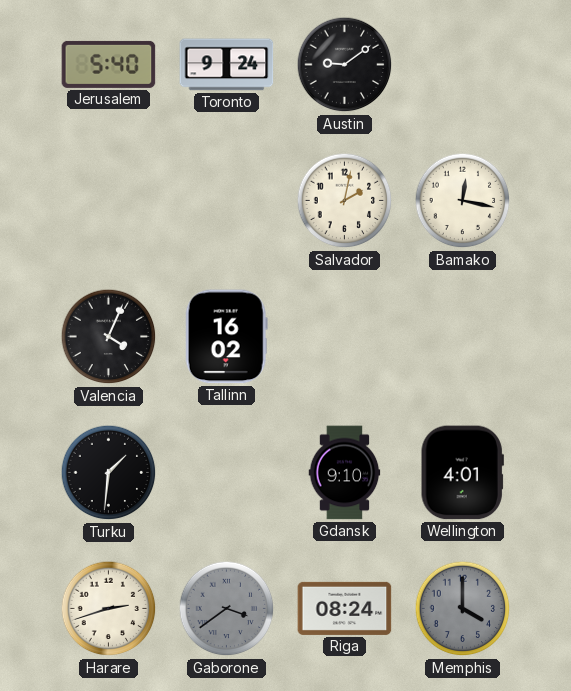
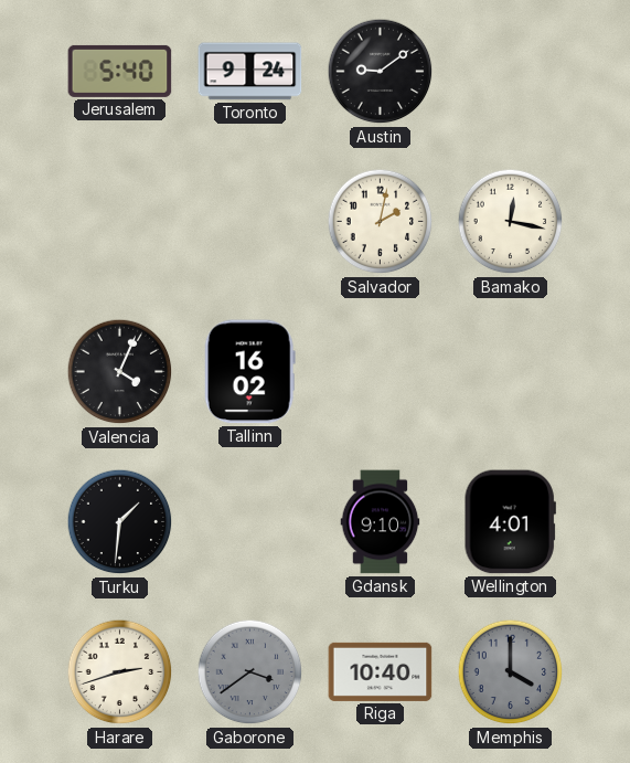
Riga: 08:24 -> 10:40 (381, 671)
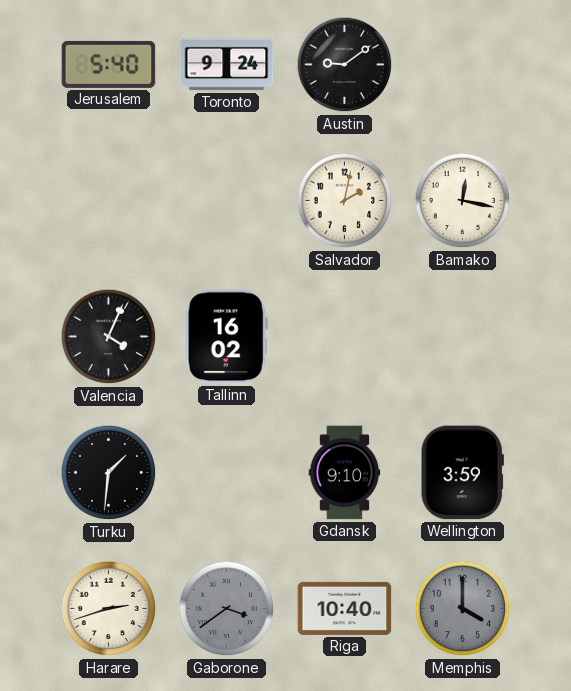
Wellington: 4:01 -> 3:59 (462, 473)
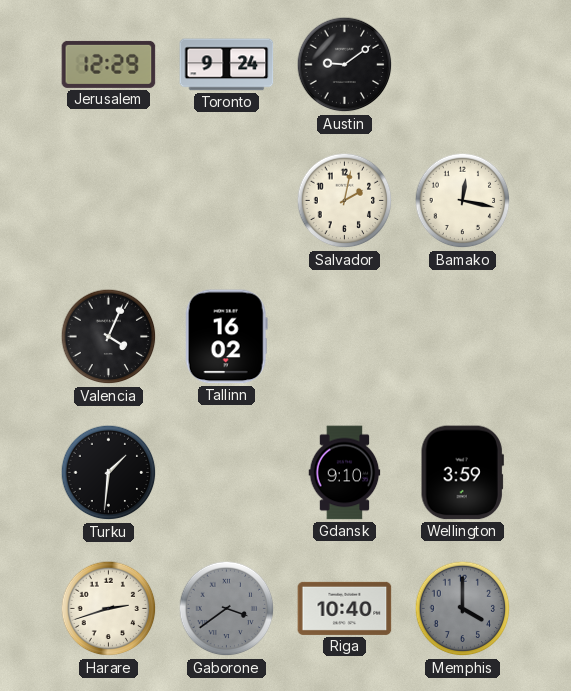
Jerusalem: 5:40 -> 12:29 (109, 64)
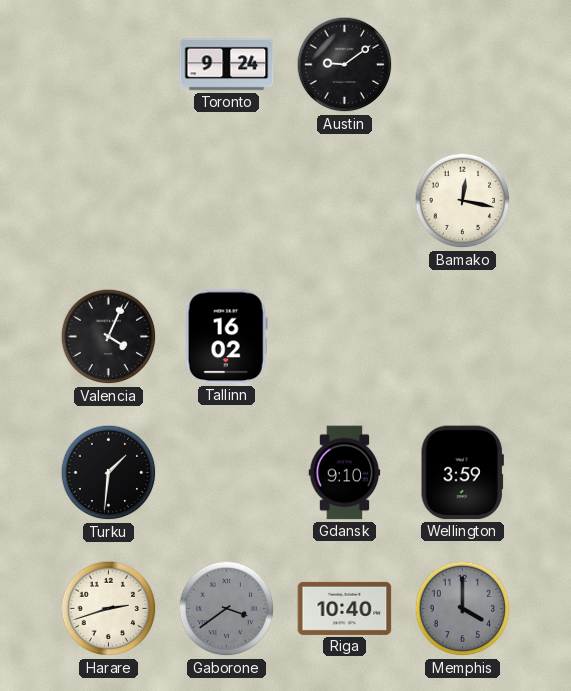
Jerusalem: 12:29 -> none (109, 64)
Salvador: 2:02 -> none (345, 201)
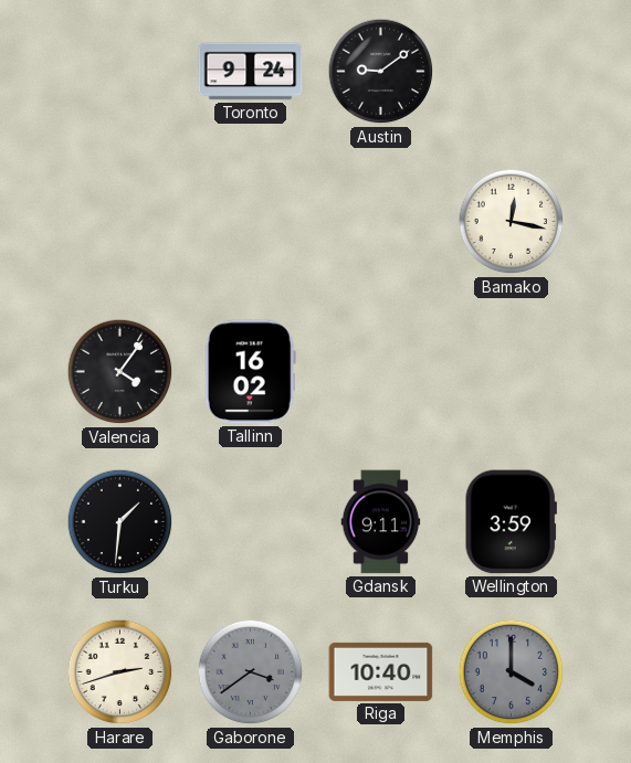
Valencia: 4:04 -> 4:06 (120, 372)
Gdansk: 9:10 -> 9:11 (381, 522)
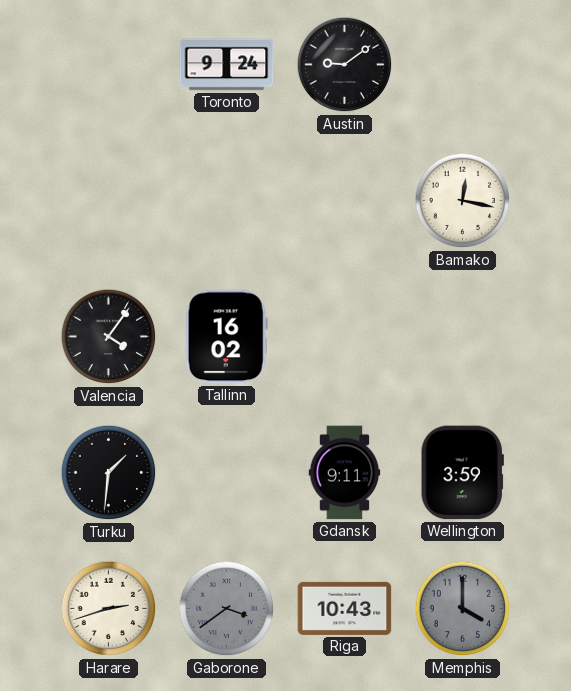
Riga: 10:40 -> 10:43 (345, 608)
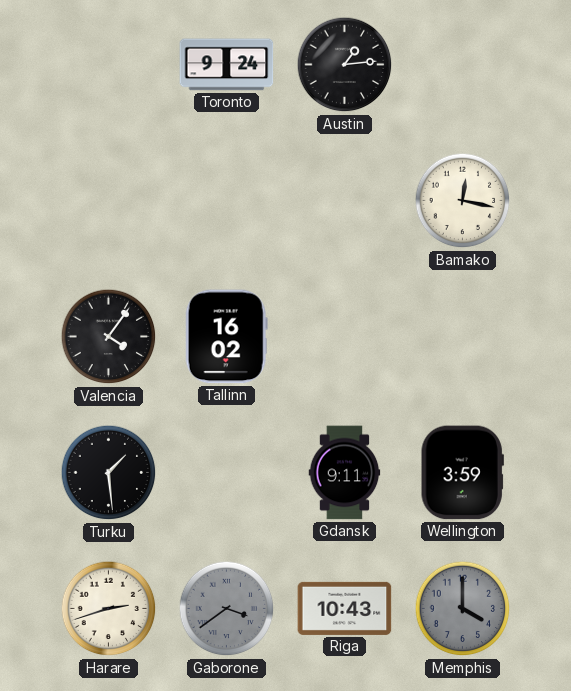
Austin: 9:09 -> 1:14 (345, 65)
Turku: 1:31 -> 1:29 (109, 473)
